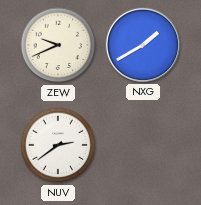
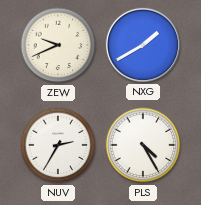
NUV: 2:39 -> 2:35 (58, 145)
PLS: none -> 4:25 (143, 145)
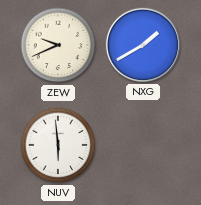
NUV: 2:35 -> 5:59 (58, 145)
PLS: 4:25 -> none (143, 145)
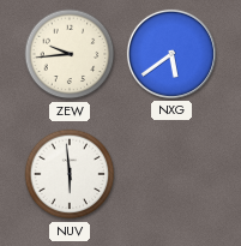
ZEW: 9:41 -> 9:44 (70, 54)
NXG: 1:40 -> 5:39 (171, 54)
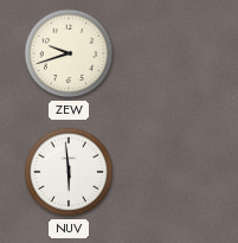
ZEW: 9:44 -> 9:42 (69, 53)
NXG: 5:39 -> none (171, 54)
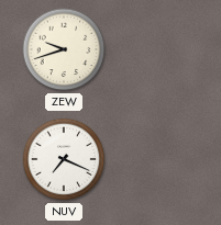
NUV: 5:59 -> 7:19 (64, 159)
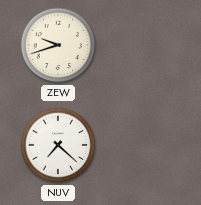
NUV: 7:19 -> 7:22 (58, 145)
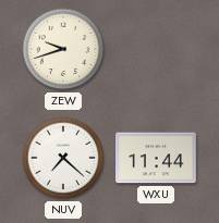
WXU: none -> 11:44 (157, 158)
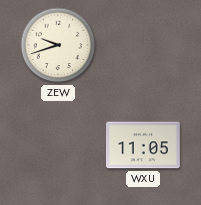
NUV: 7:22 -> none (63, 158)
WXU: 11:44 -> 11:05 (144, 145)
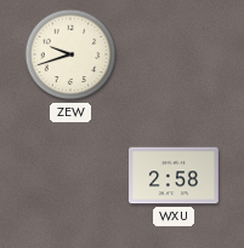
WXU: 11:05 -> 2:58 (175, 175)
